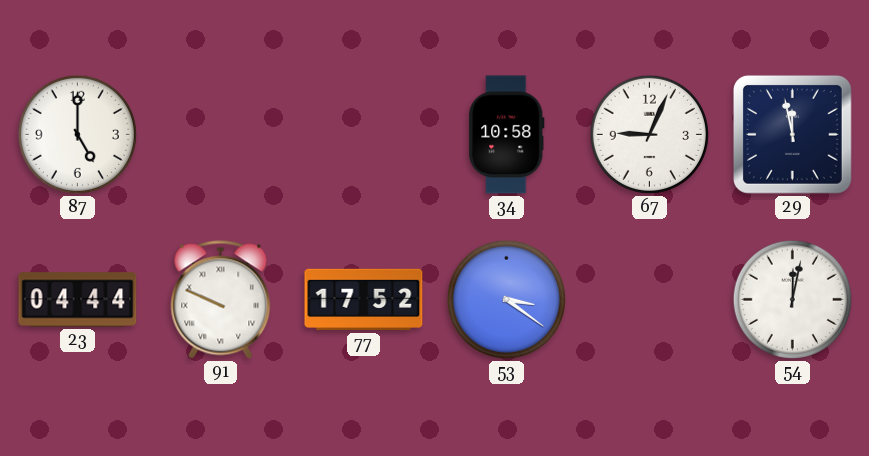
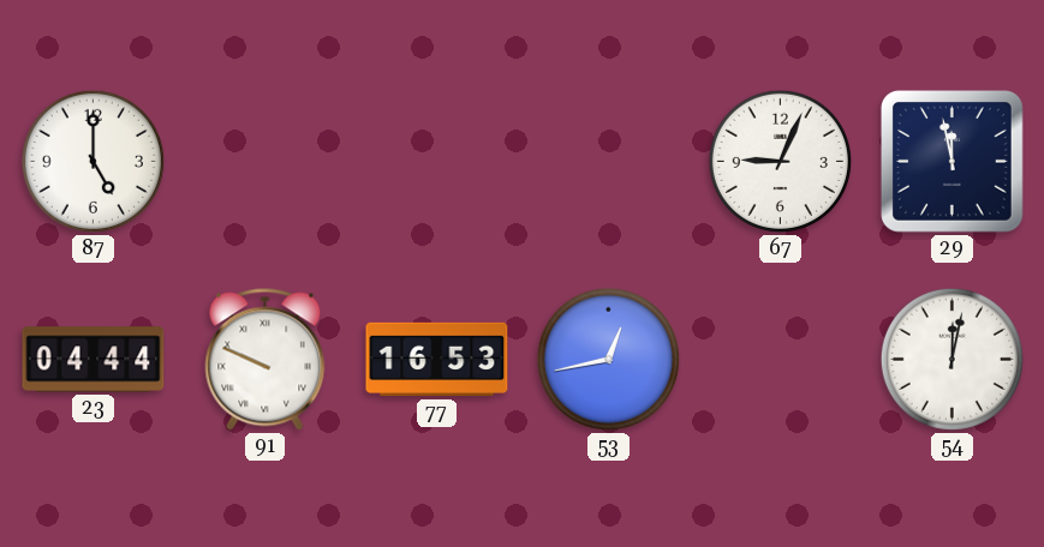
34: 10:58 -> none (507, 135)
77: 17:52 -> 16:53 (437, 360)
53: 3:21 -> 12:43 (608, 359)
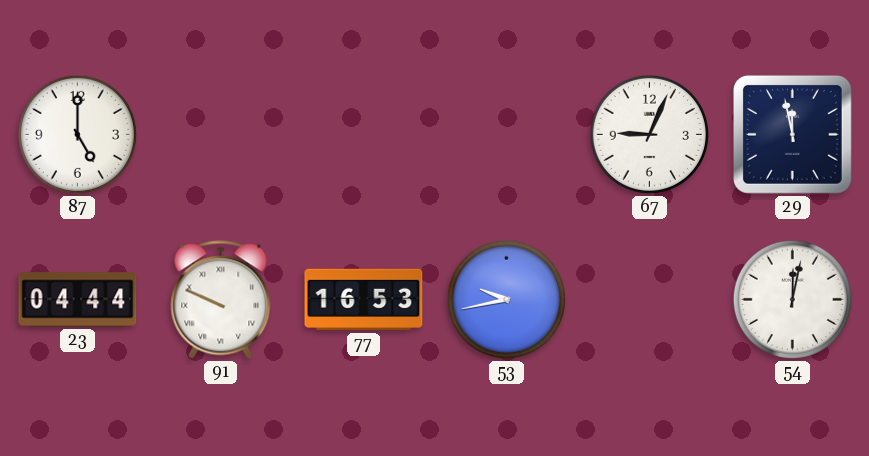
53: 12:43 -> 9:43 (506, 299)
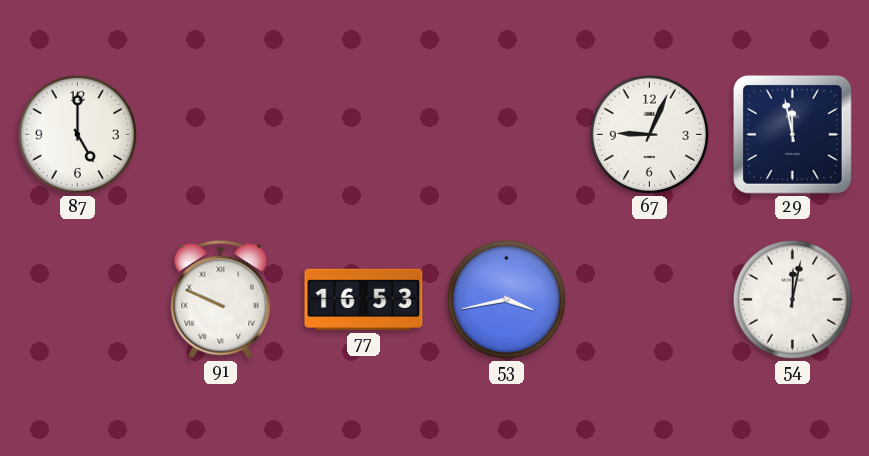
23: 04:44 -> none (78, 300)
53: 9:43 -> 3:43 (506, 299)
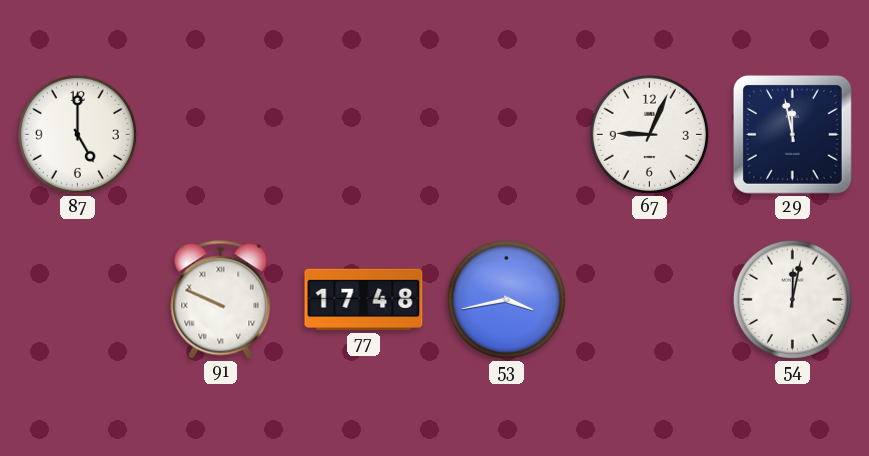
77: 16:53 -> 17:48 (364, 300)
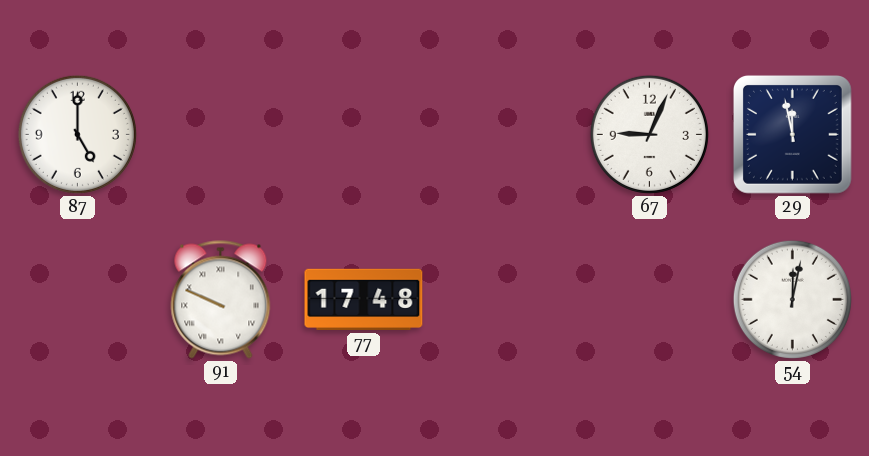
53: 3:43 -> none (506, 299)
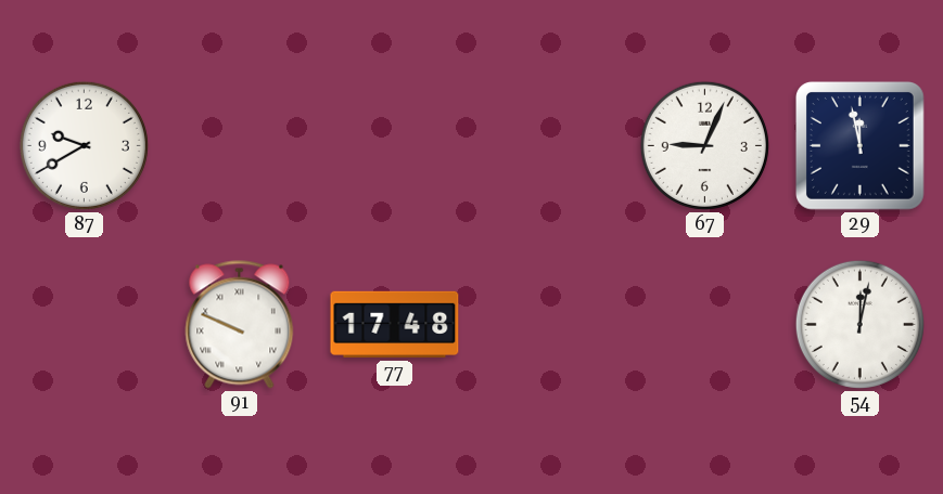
87: 5:00 -> 9:40 (84, 145)
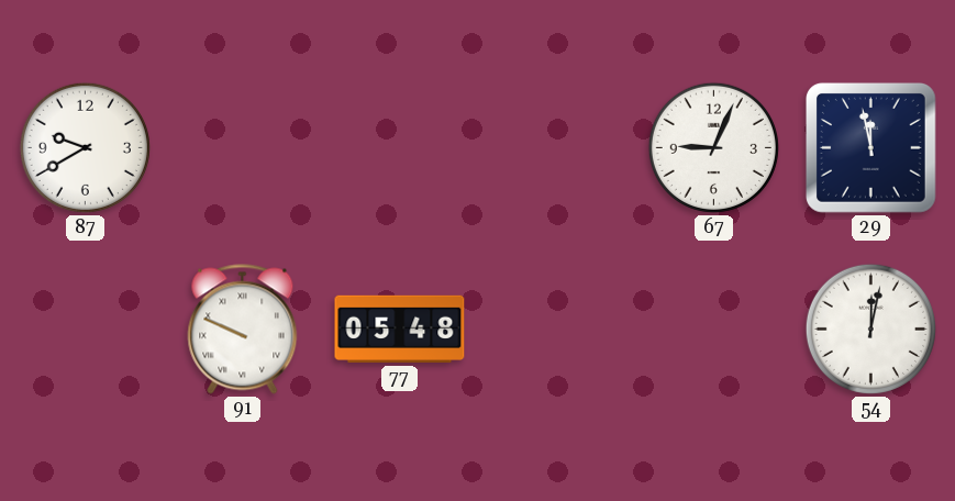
77: 17:48 -> 05:48 (400, 330)
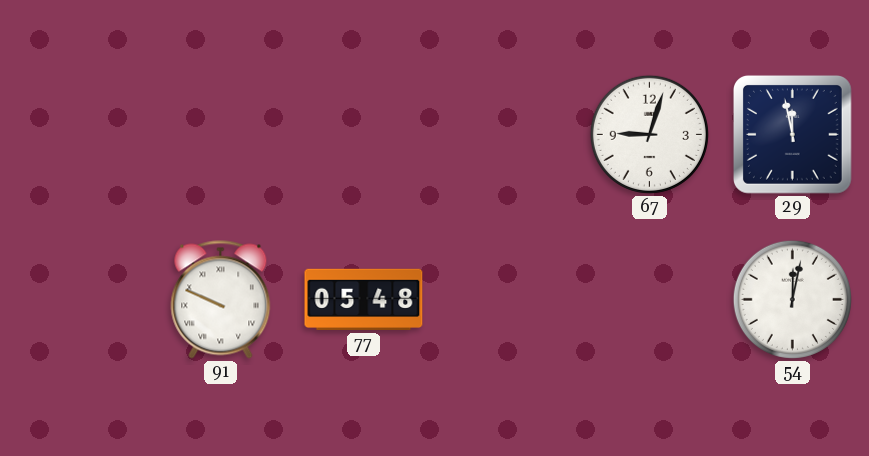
87: 9:40 -> none (85, 147)
67: 9:04 -> 9:03 (649, 134)
